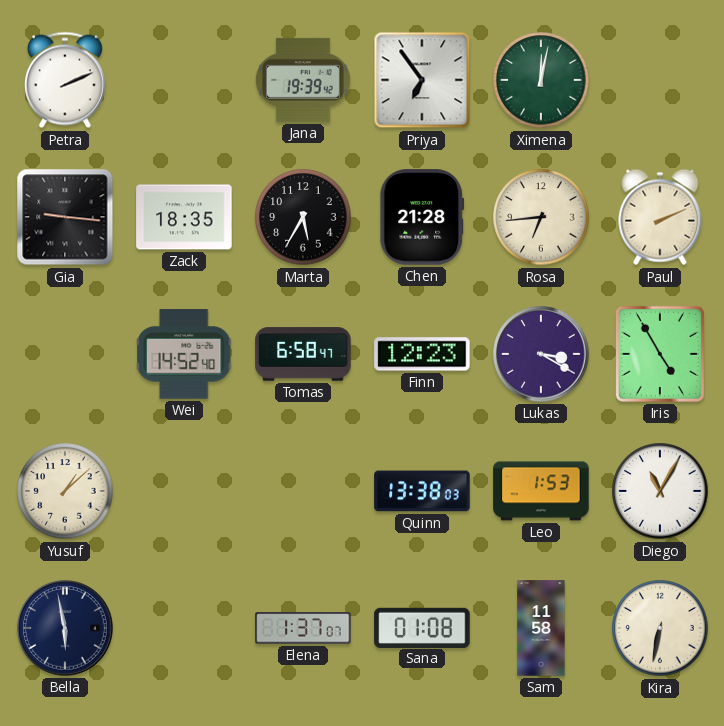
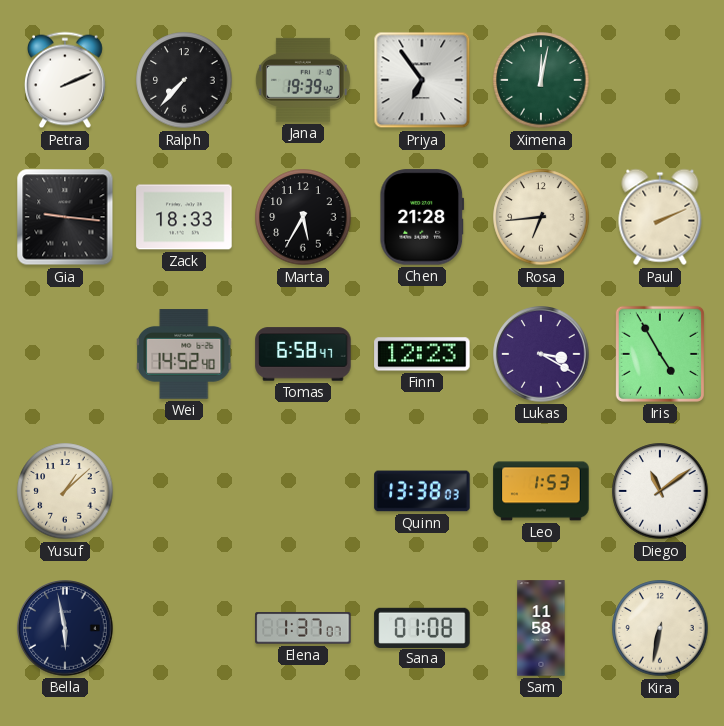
Ralph: none -> 7:37 (184, 80)
Zack: 18:35 -> 18:33 (184, 217)
Diego: 11:05 -> 11:09 (660, 491)
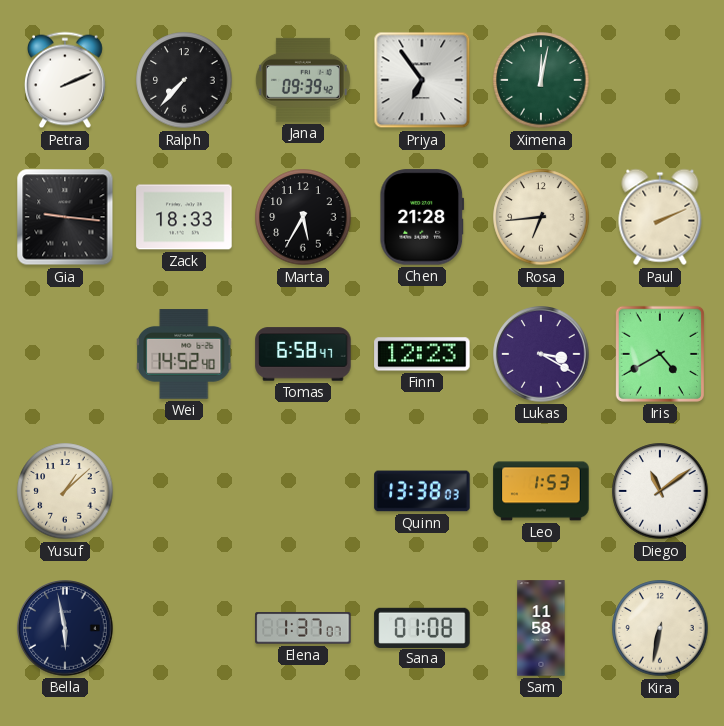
Jana: 19:39 -> 09:39 (303, 80)
Iris: 4:55 -> 4:40 (660, 354)
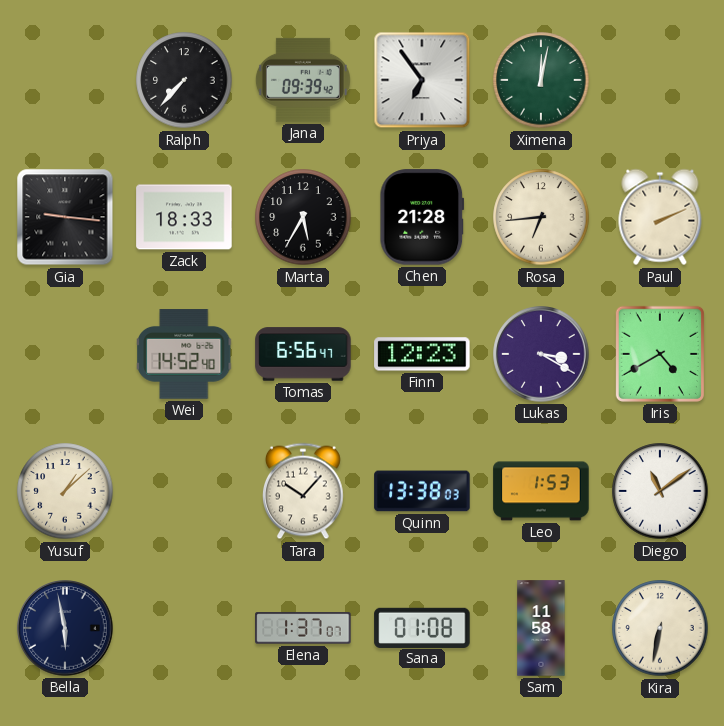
Petra: 2:11 -> none (65, 80)
Tomas: 6:58 -> 6:56 (303, 354)
Tara: none -> 10:07 (303, 491)
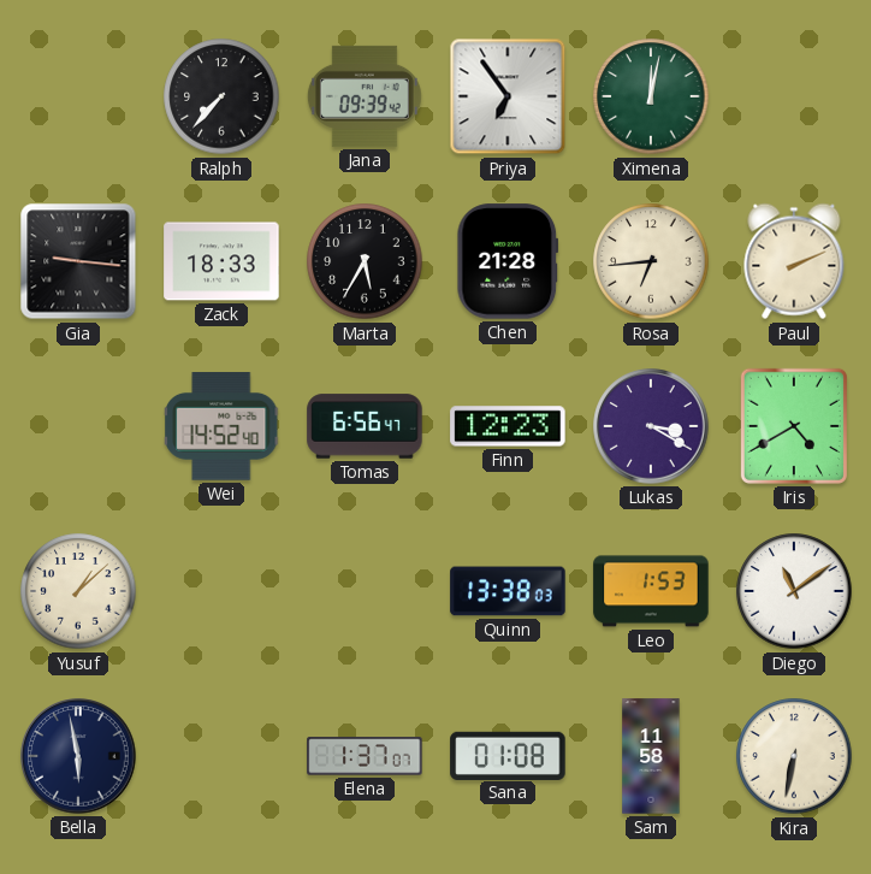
Tara: 10:07 -> none (303, 491)
